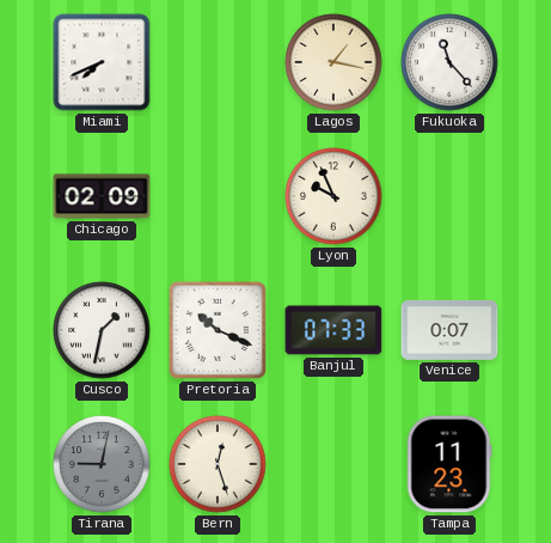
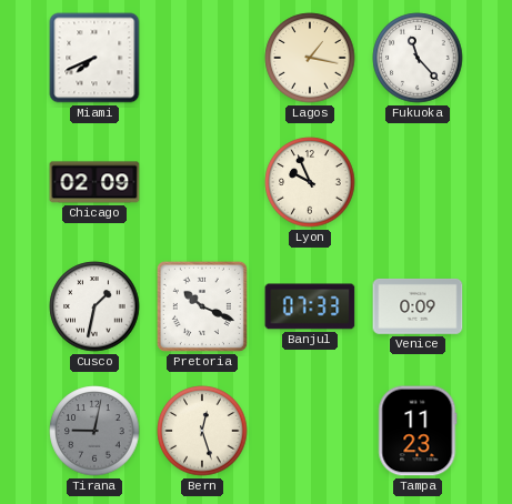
Venice: 0:07 -> 0:09 (418, 306)
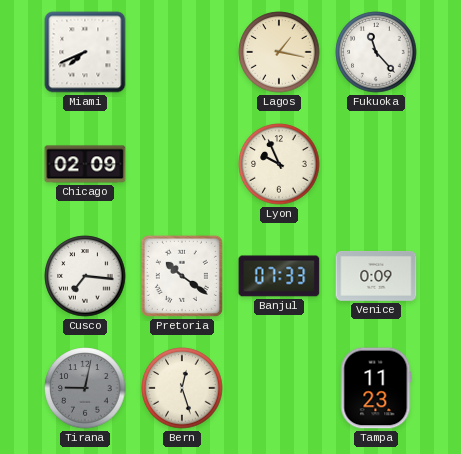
Cusco: 1:32 -> 7:16 (85, 276)
Pretoria: 10:19 -> 10:21 (182, 276)
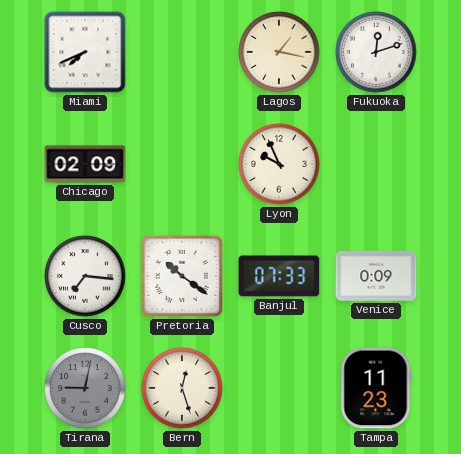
Fukuoka: 11:23 -> 12:12 (376, 52)
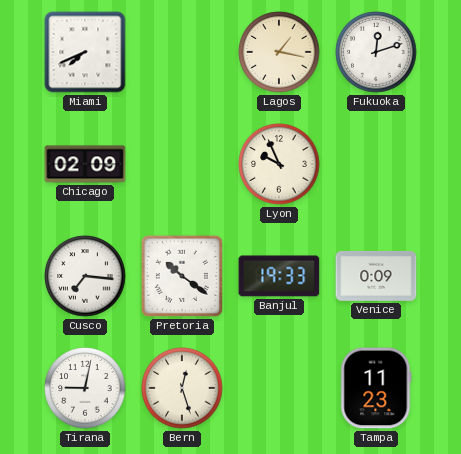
Banjul: 07:33 -> 19:33 (279, 276)
Tirana dial: grey -> white (85, 388)
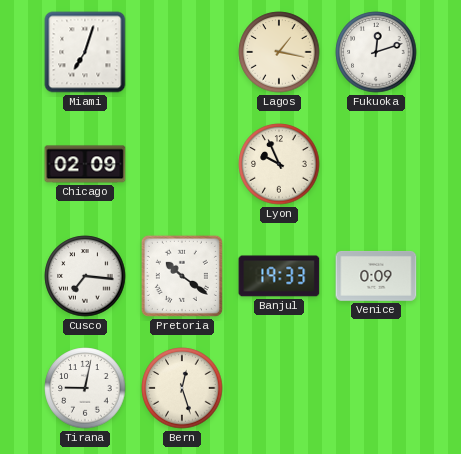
Miami: 7:41 -> 7:03 (85, 52)
Tampa: 11:23 -> none (376, 388)
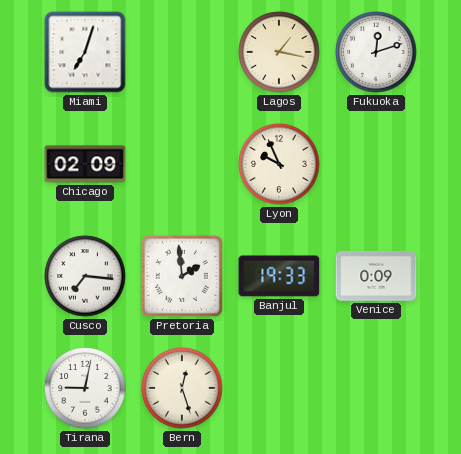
Pretoria: 10:21 -> 1:59 (182, 276)
